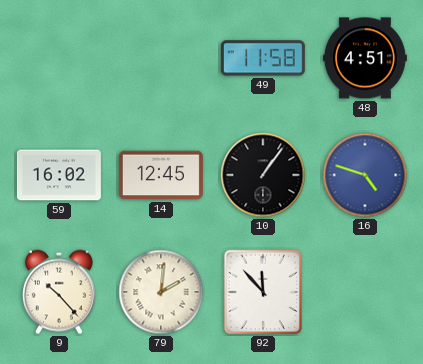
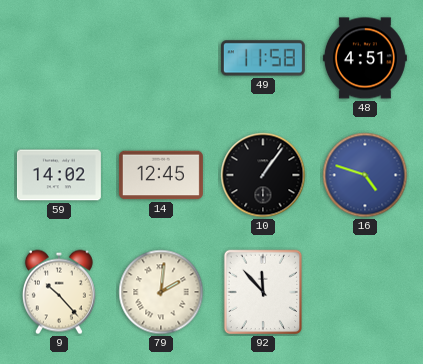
59: 16:02 -> 14:02 (59, 175)
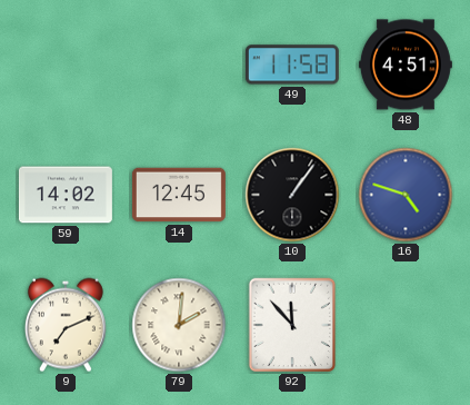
9: 10:23 -> 7:11 (66, 325)
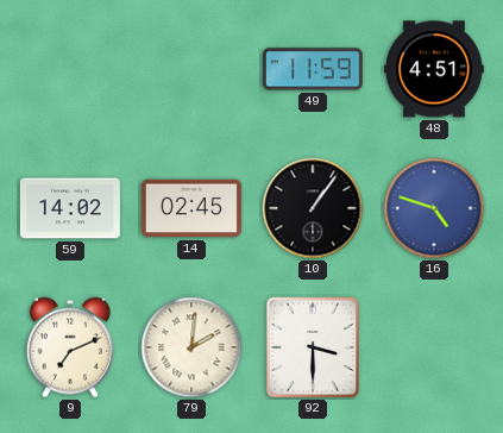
49: 11:58 -> 11:59 (313, 69)
14: 12:45 -> 02:45 (191, 208)
92: 11:53 -> 3:30 (313, 347)
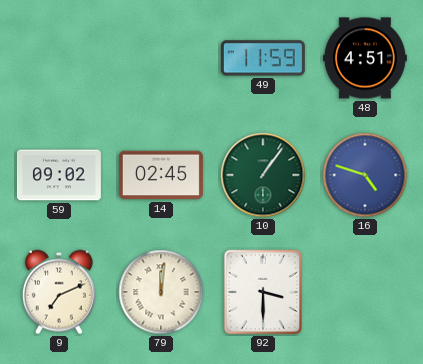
59: 14:02 -> 09:02 (59, 175)
10 dial: black -> green (263, 175)
79: 2:01 -> 12:01 (161, 292)
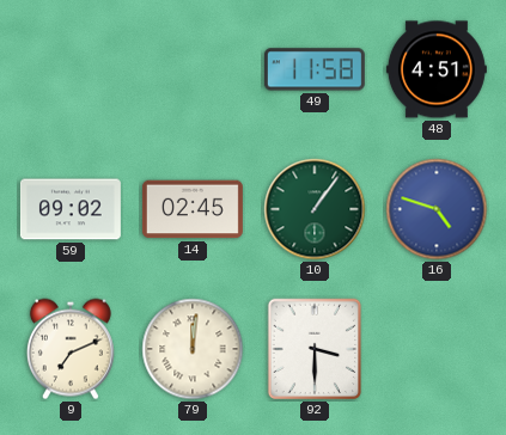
49: 11:59 -> 11:58 (315, 69)
